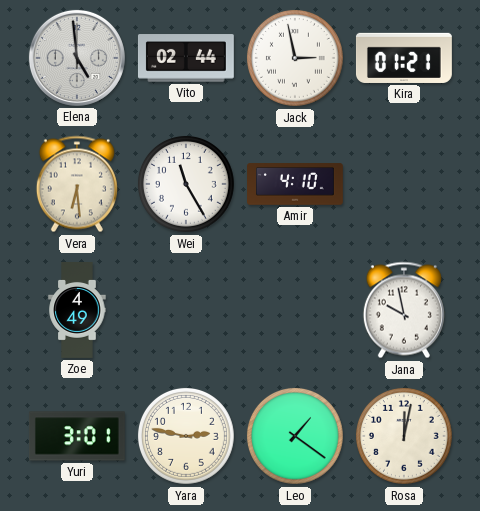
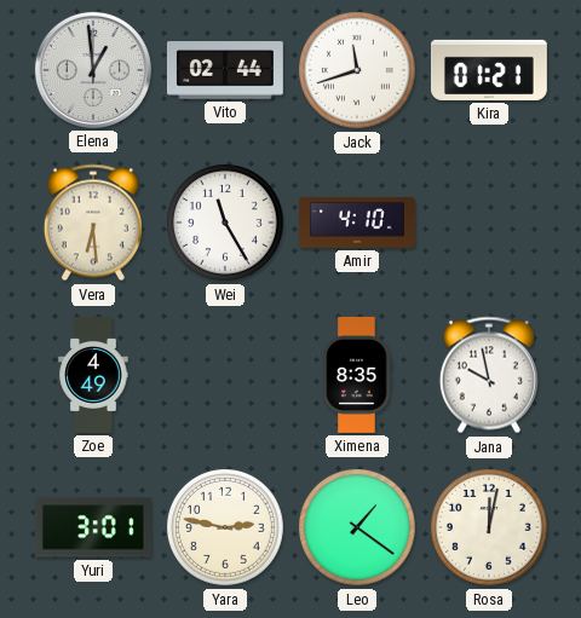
Elena: 4:59 -> 12:59 (93, 70)
Jack: 2:58 -> 11:42 (358, 71)
Ximena: none -> 8:35 (357, 375)
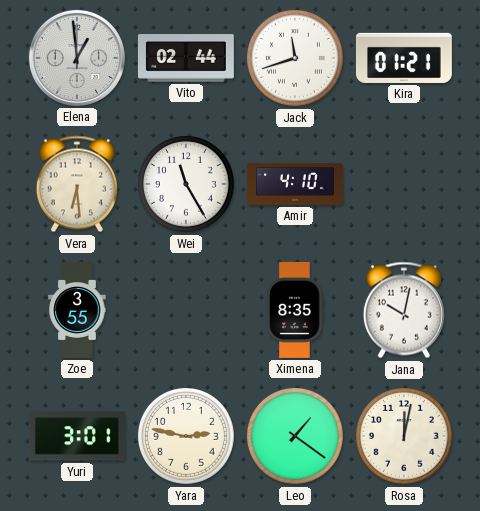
Zoe: 4:49 -> 3:55 (77, 311)
Jana: 9:58 -> 10:02 (404, 310)
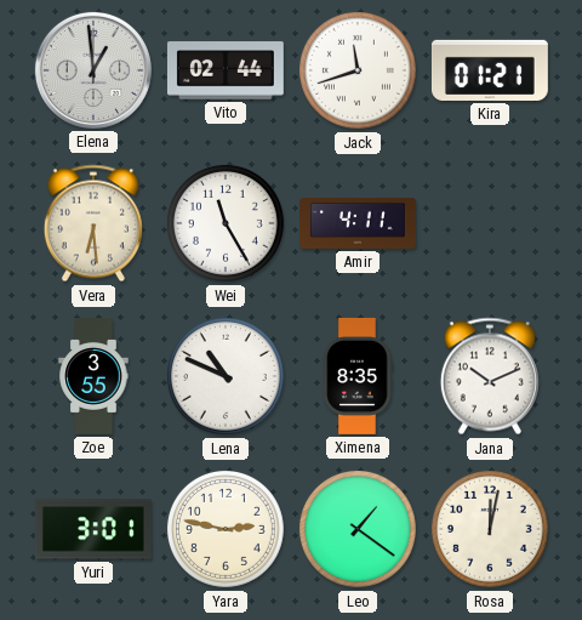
Amir: 4:10 -> 4:11 (359, 223)
Lena: none -> 10:49 (227, 377)
Jana: 10:02 -> 10:11 (490, 376)
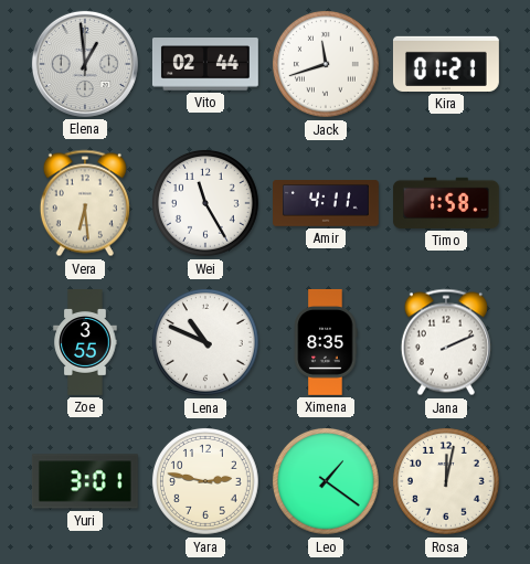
Timo: none -> 1:58 (446, 203)
Jana: 10:11 -> 2:11 (446, 342)
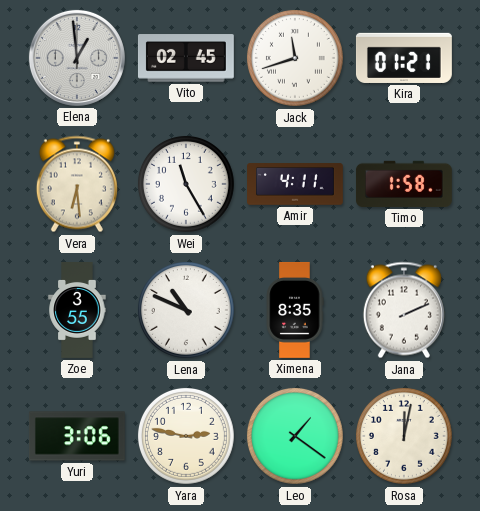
Vito: 02:44 -> 02:45 (186, 58)
Yuri: 3:01 -> 3:06 (77, 436)
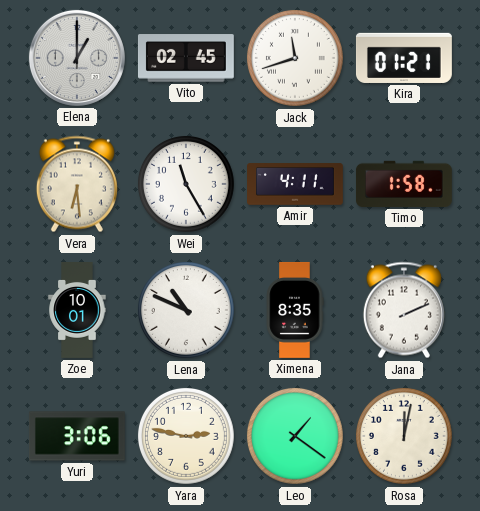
Elena: 12:59 -> 1:00 (77, 58)
Zoe: 3:55 -> 10:01 (77, 311)
